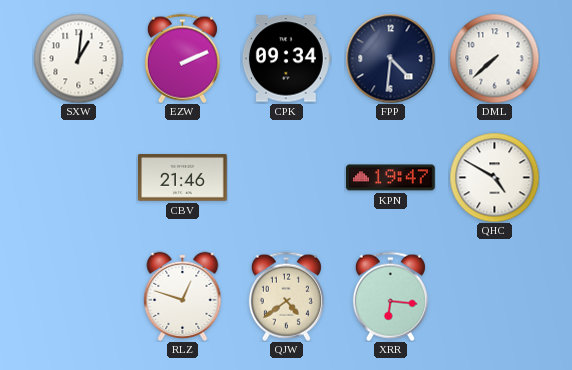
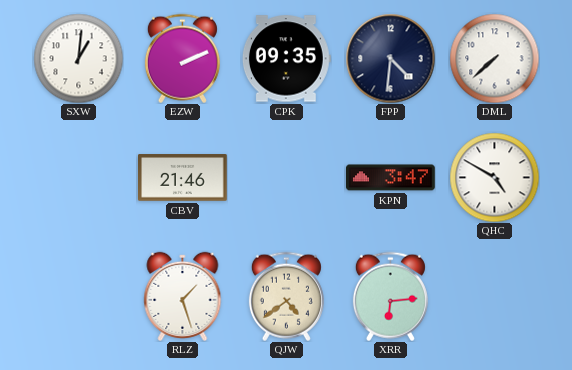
CPK: 09:34 -> 09:35 (286, 59)
KPN: 19:47 -> 3:47 (391, 178)
RLZ: 12:48 -> 1:27 (183, 296)
XRR: 6:16 -> 6:14 (390, 296)
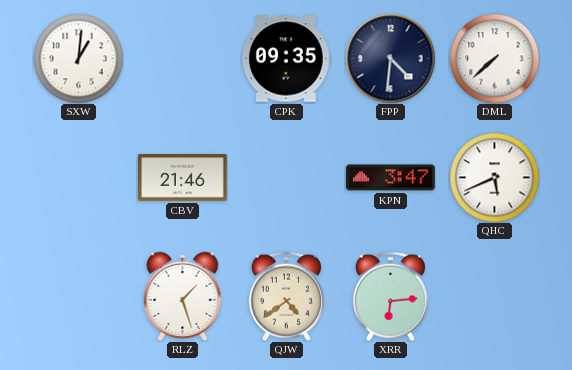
EZW: 2:11 -> none (182, 58)
QHC: 4:50 -> 5:41 (494, 177)
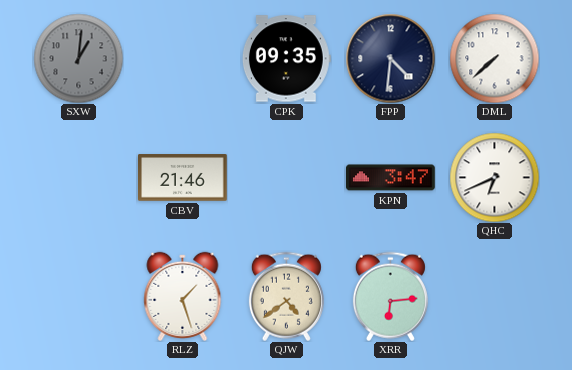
SXW dial: white -> grey (78, 58)
QHC: 5:41 -> 6:41 (494, 177)
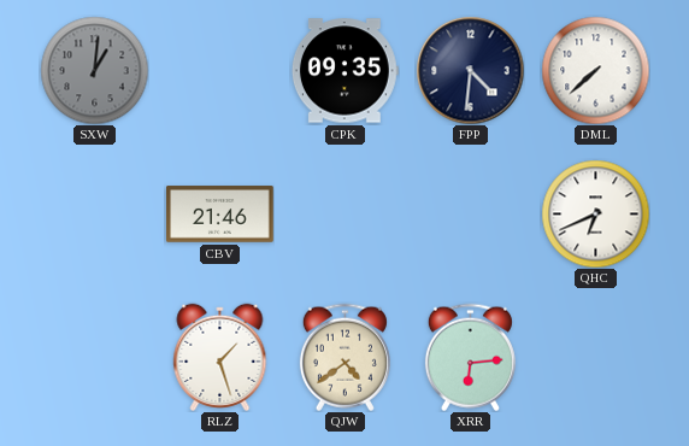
KPN: 3:47 -> none (391, 178)
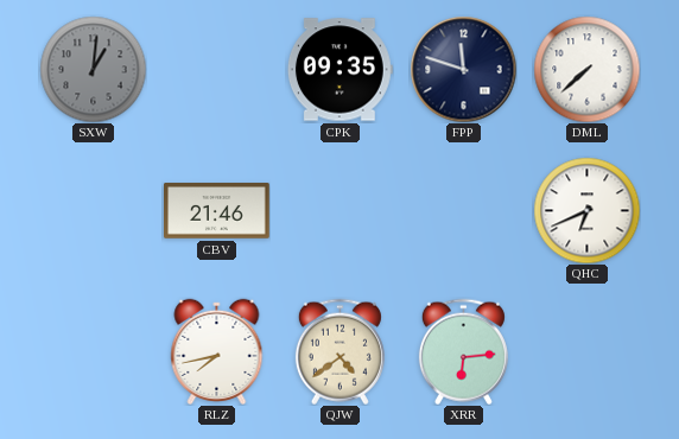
FPP: 4:31 -> 11:48 (463, 69)
RLZ: 1:27 -> 7:43 (217, 351)
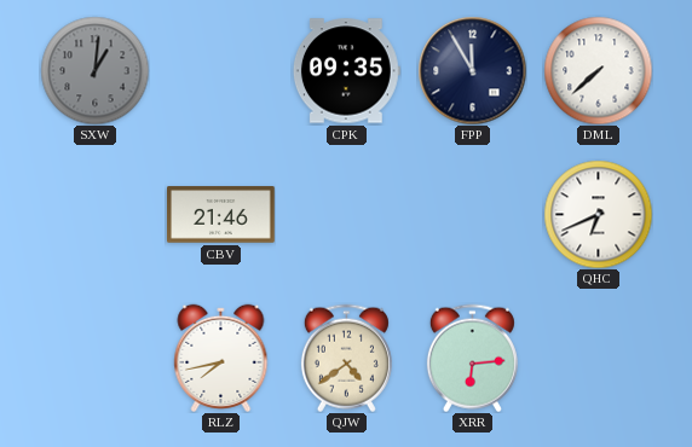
FPP: 11:48 -> 11:55 (472, 70)
